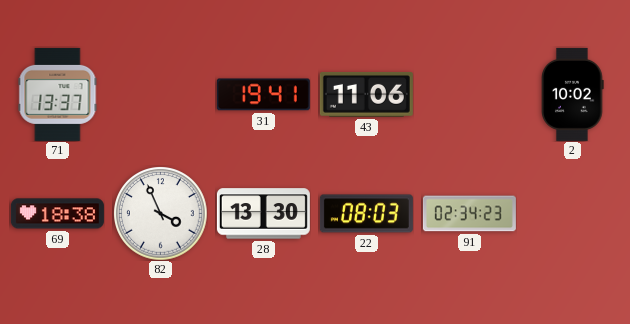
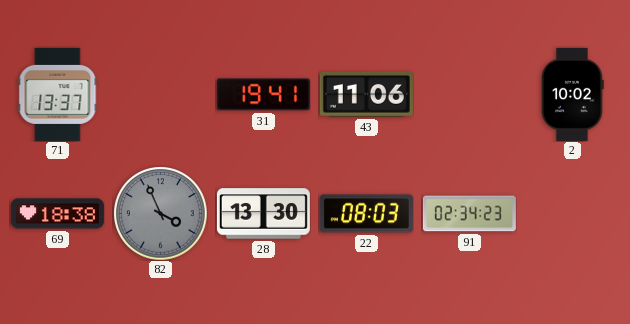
82 dial: white -> grey (161, 214)
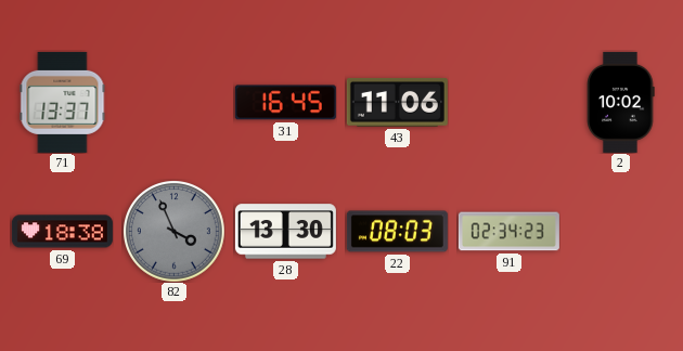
31: 19:41 -> 16:45 (285, 103)
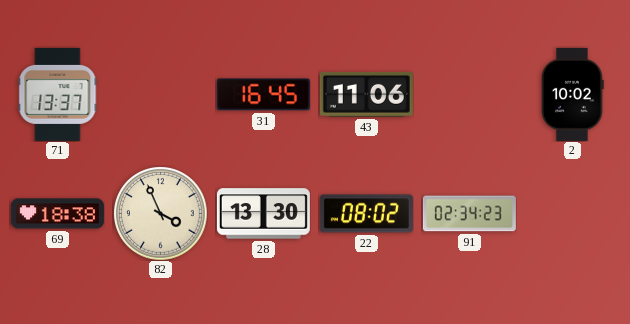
82 dial: grey -> cream (161, 214)
22: 08:03 -> 08:02 (366, 214)
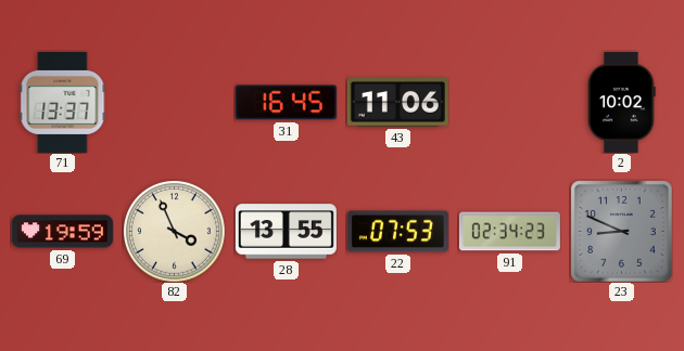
69: 18:38 -> 19:59 (62, 232)
28: 13:30 -> 13:55 (286, 232)
22: 08:02 -> 07:53 (397, 232)
23: none -> 8:49 (621, 231)
